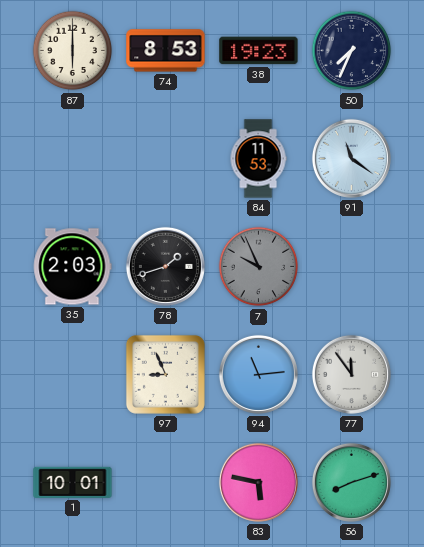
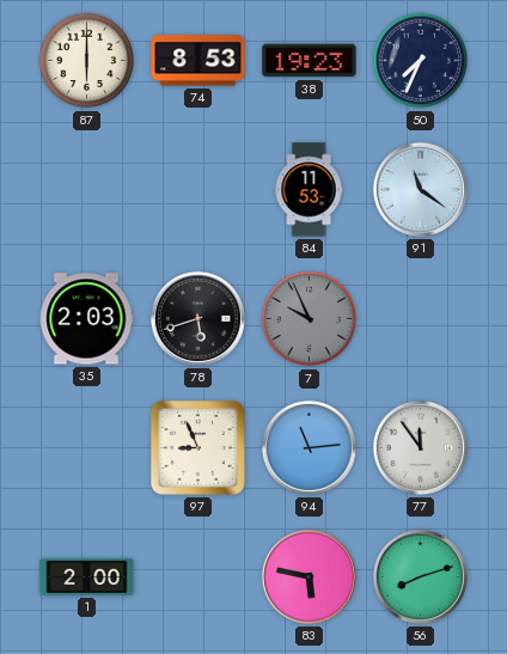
78: 1:42 -> 5:42 (197, 318)
1: 10:01 -> 2:00 (87, 576)
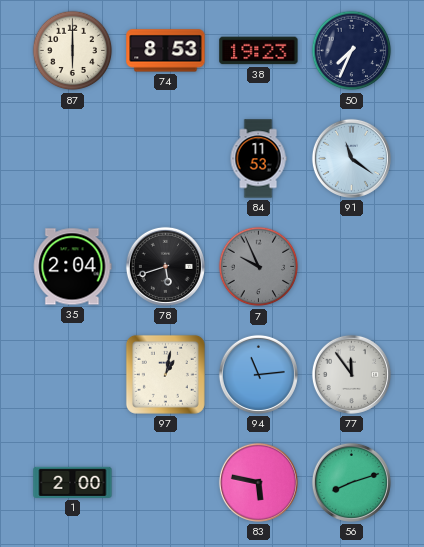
35: 2:03 -> 2:04 (72, 267)
97: 8:56 -> 1:02 (165, 374)
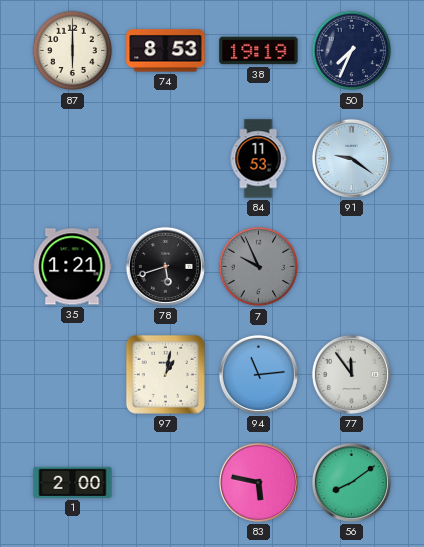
38: 19:23 -> 19:19 (259, 51)
91: 11:21 -> 9:21 (351, 158)
35: 2:04 -> 1:21 (72, 267)
56: 8:12 -> 8:09 (351, 482)
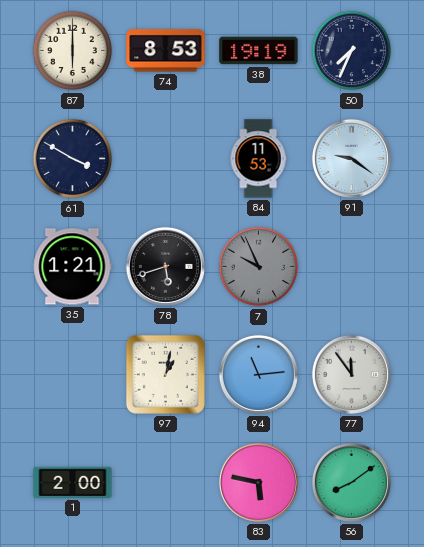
61: none -> 3:50 (73, 159)
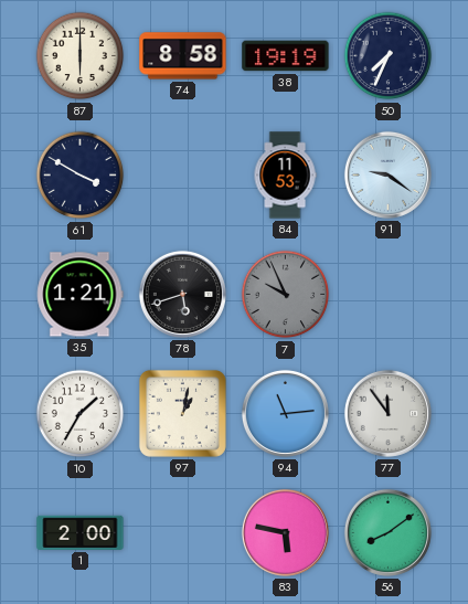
74: 8:53 -> 8:58 (183, 56)
10: none -> 1:35 (81, 414)
